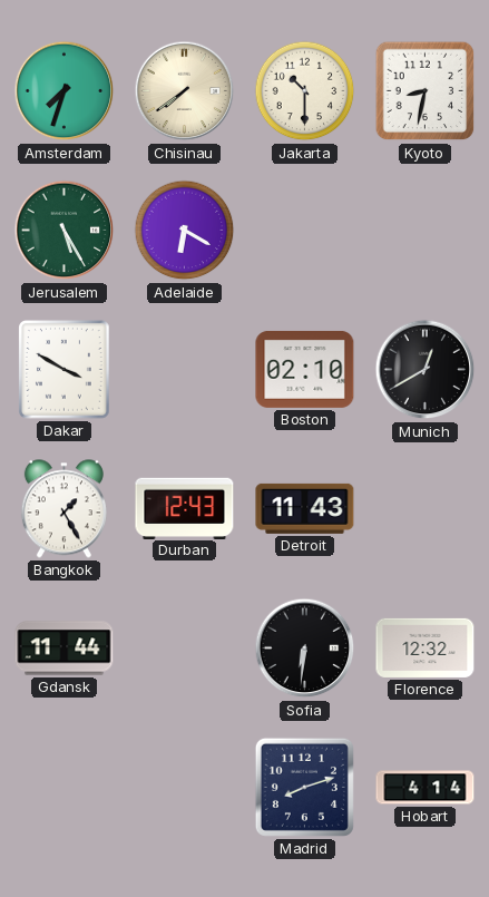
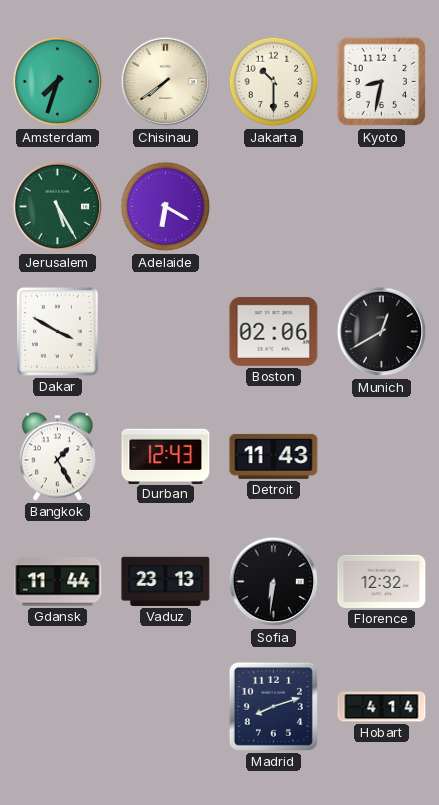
Boston: 02:10 -> 02:06 (274, 331)
Vaduz: none -> 23:13 (166, 581)
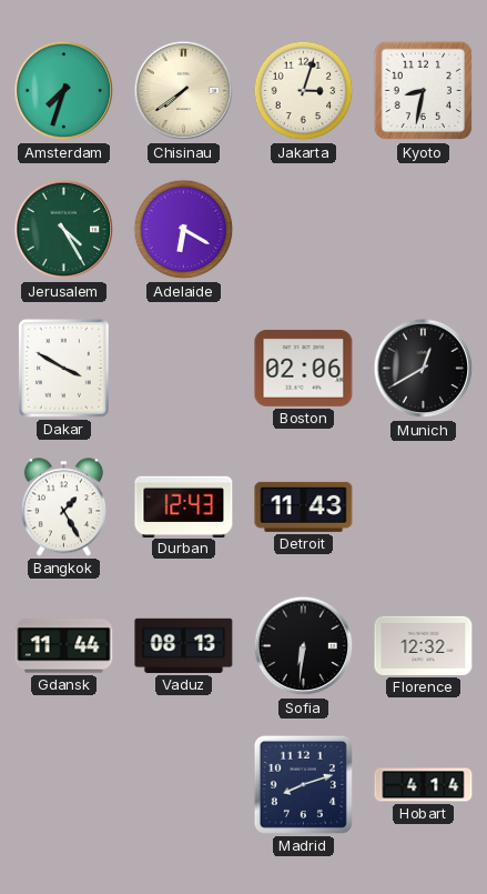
Jakarta: 10:30 -> 3:03 (304, 91)
Jerusalem: 5:25 -> 4:25 (64, 230)
Vaduz: 23:13 -> 08:13 (184, 645)
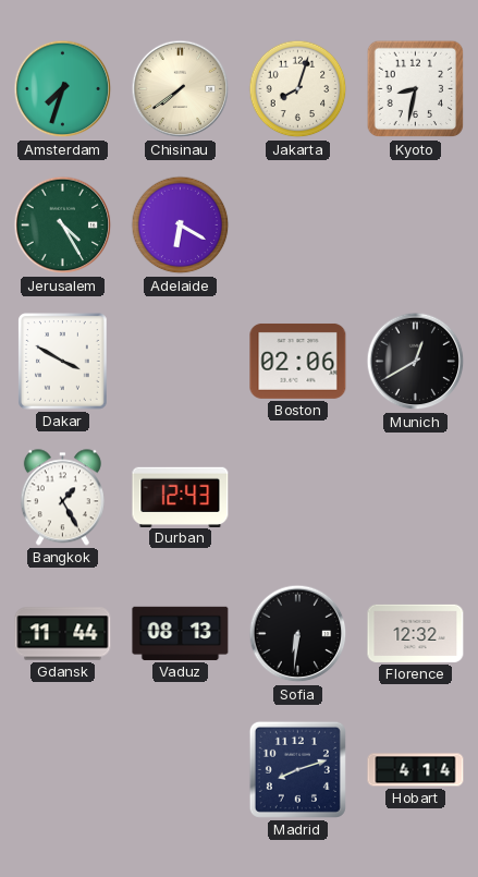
Jakarta: 3:03 -> 8:03 (298, 89)
Detroit: 11:43 -> none (304, 506)
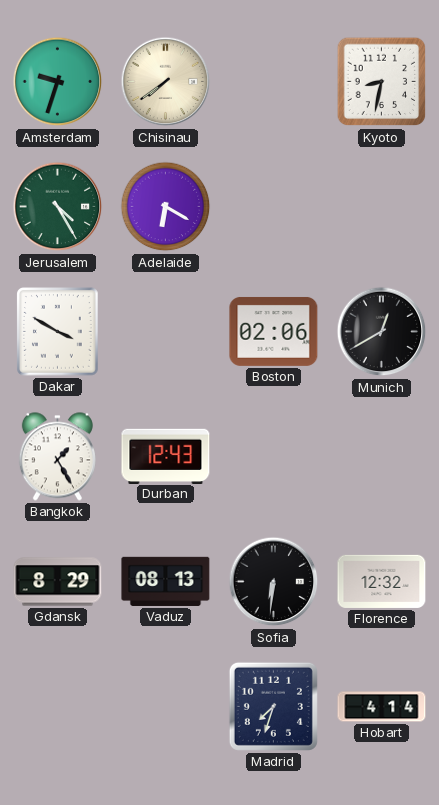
Amsterdam: 7:33 -> 9:33 (58, 82)
Jakarta: 8:03 -> none (298, 89)
Gdansk: 11:44 -> 8:29 (58, 582)
Madrid: 8:12 -> 7:33 (273, 706)
